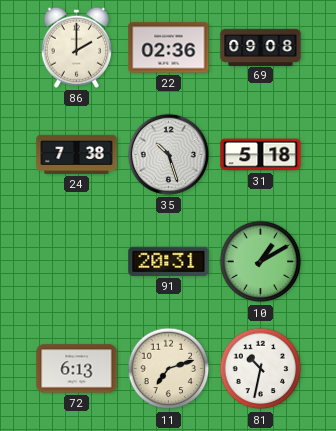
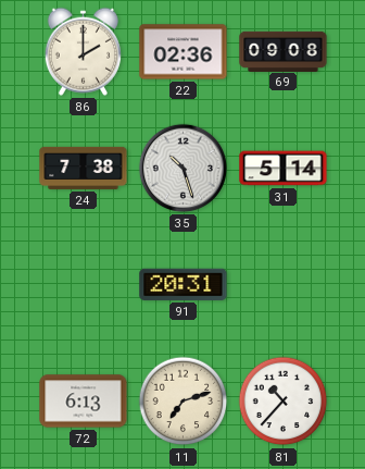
31: 5:18 -> 5:14 (284, 169)
10: 1:10 -> none (261, 262)
81: 10:32 -> 10:37 (284, 402)
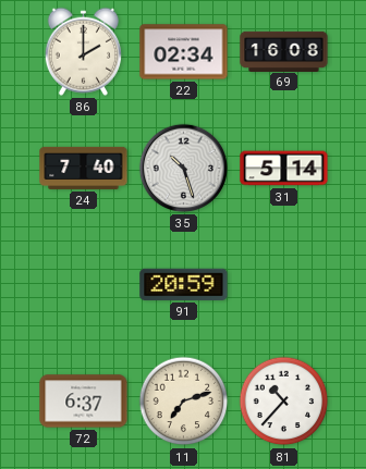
22: 02:36 -> 02:34 (184, 52)
69: 09:08 -> 16:08 (284, 51)
24: 7:38 -> 7:40 (84, 168)
91: 20:31 -> 20:59 (184, 284)
72: 6:13 -> 6:37 (84, 402)
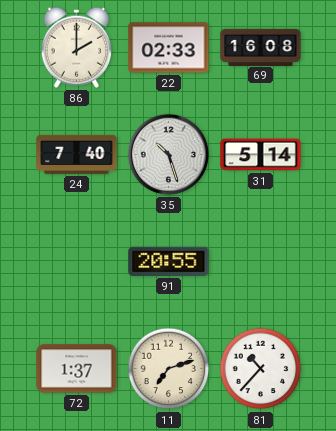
22: 02:34 -> 02:33 (169, 48)
91: 20:59 -> 20:55 (169, 261)
72: 6:37 -> 1:37 (77, 369)
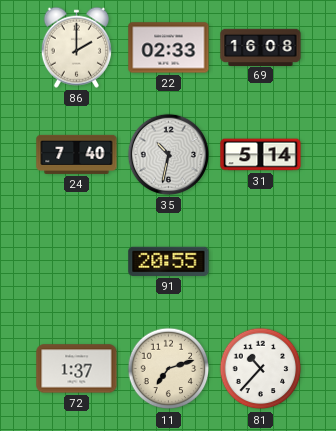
35: 10:27 -> 10:32 (168, 154)
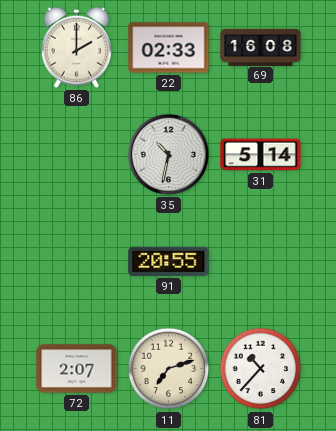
24: 7:40 -> none (77, 154)
72: 1:37 -> 2:07 (77, 369)
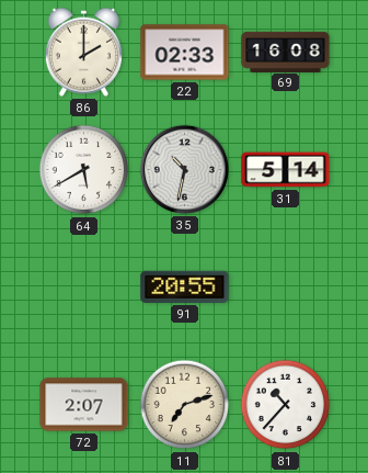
64: none -> 5:40 (84, 170)
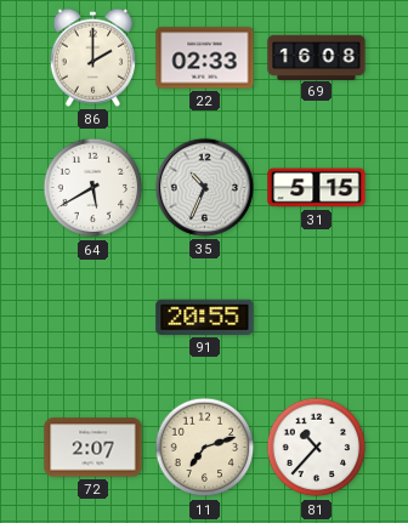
35: 10:32 -> 10:34 (204, 187)
31: 5:14 -> 5:15 (317, 188)
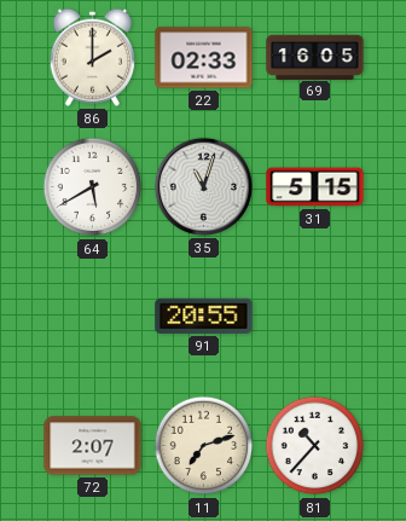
69: 16:08 -> 16:05 (315, 57)
35: 10:34 -> 11:03 (203, 186)
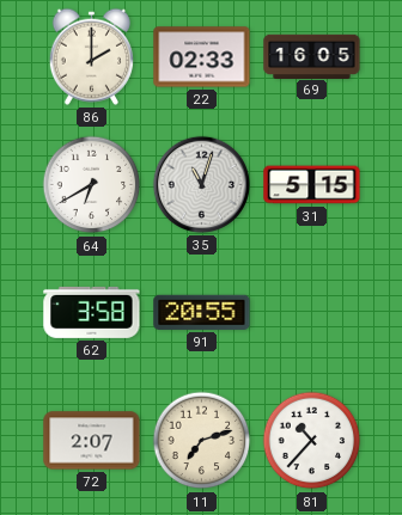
64: 5:40 -> 6:40 (92, 185)
62: none -> 3:58 (92, 312)
